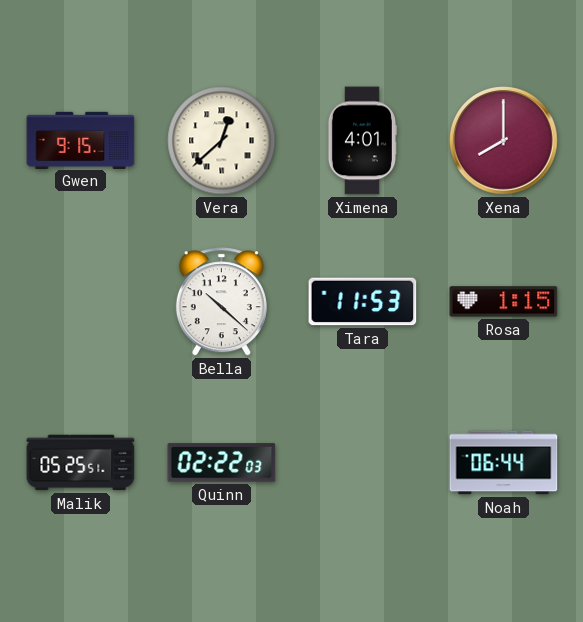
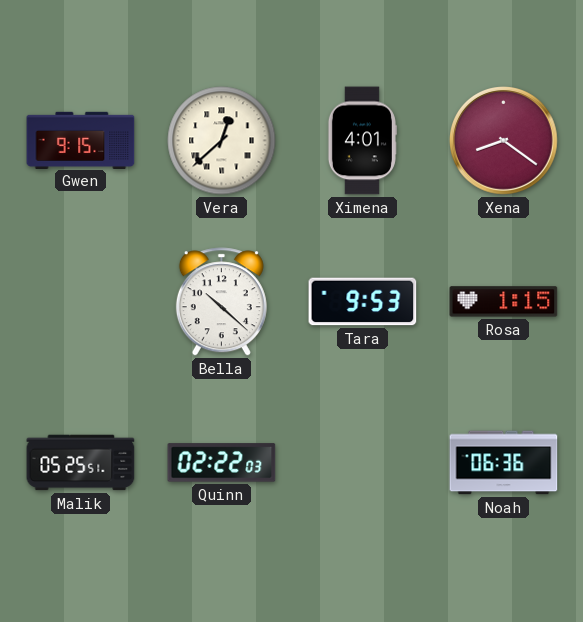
Xena: 8:00 -> 8:21 (504, 141)
Tara: 11:53 -> 9:53 (363, 302)
Noah: 06:44 -> 06:36 (504, 463)
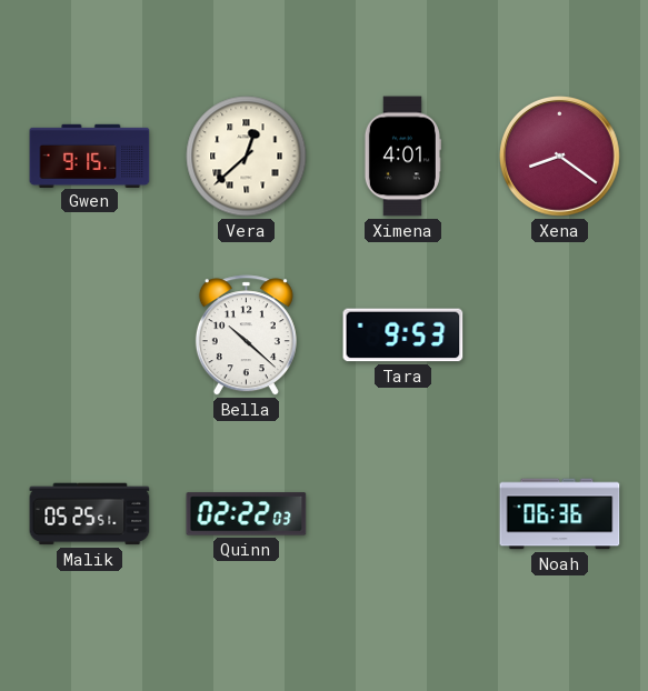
Rosa: 1:15 -> none (504, 302)
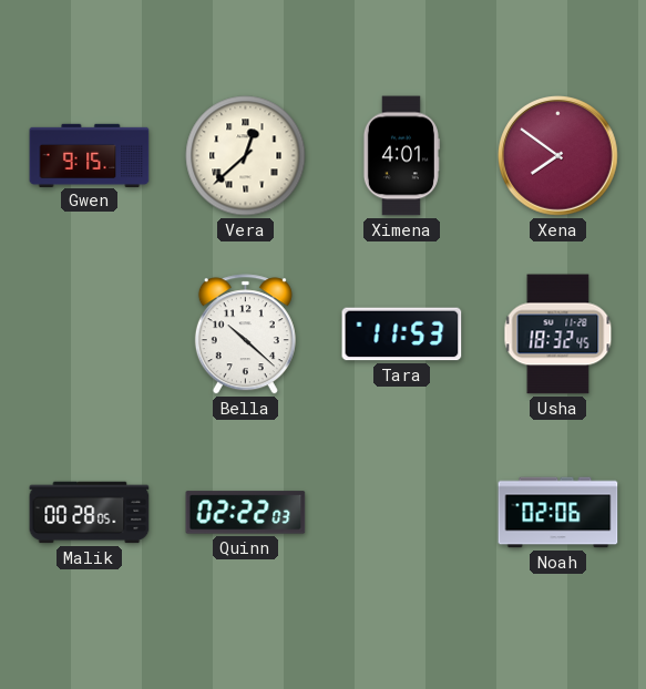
Xena: 8:21 -> 7:51 (558, 156)
Tara: 9:53 -> 11:53 (402, 335)
Usha: none -> 18:32 (558, 335)
Malik: 05:25 -> 00:28 (90, 513)
Noah: 06:36 -> 02:06 (558, 513)
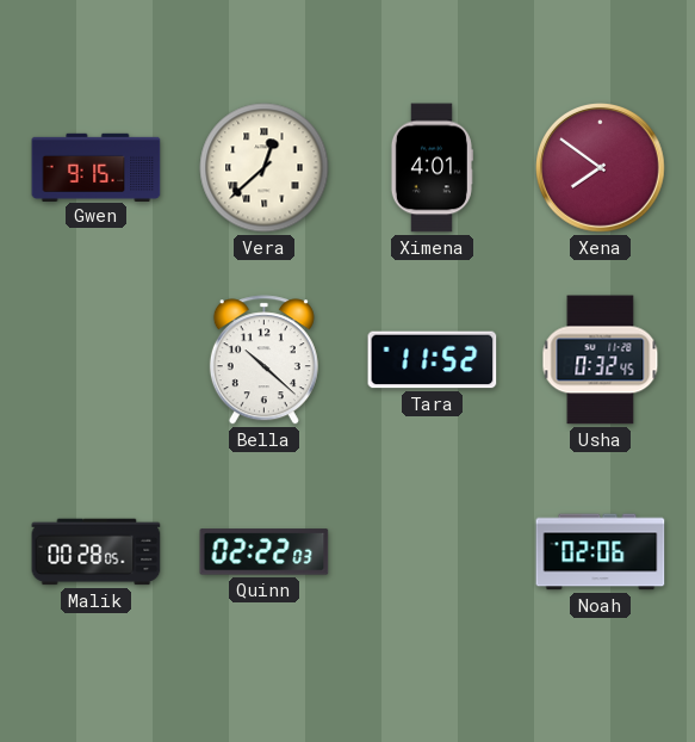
Tara: 11:53 -> 11:52 (433, 360)
Usha: 18:32 -> 0:32 (601, 360)
